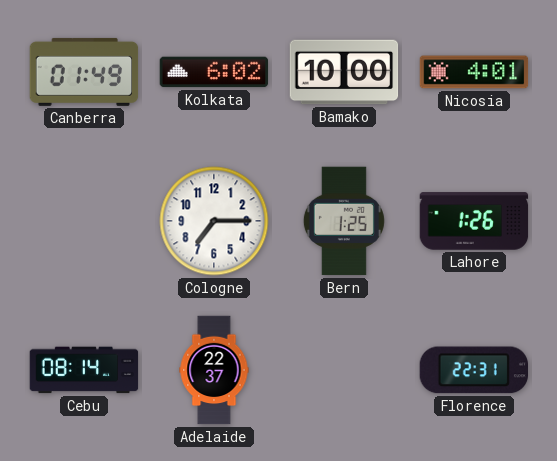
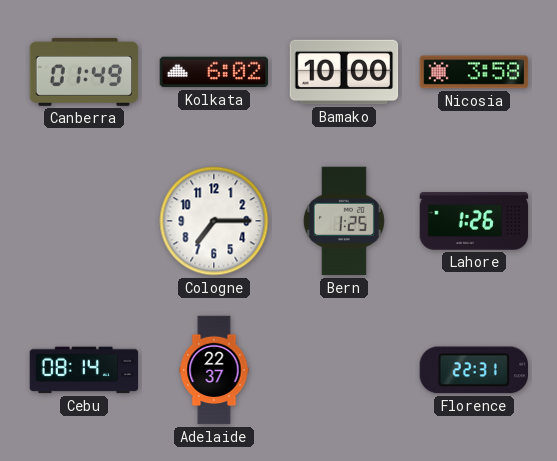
Nicosia: 4:01 -> 3:58 (474, 72)
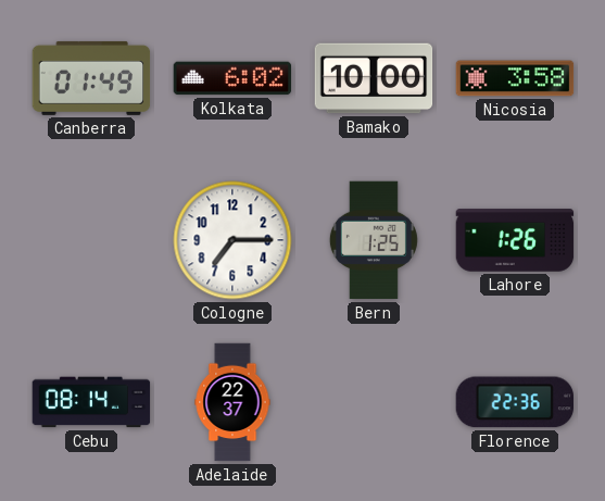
Florence: 22:31 -> 22:36 (514, 402)
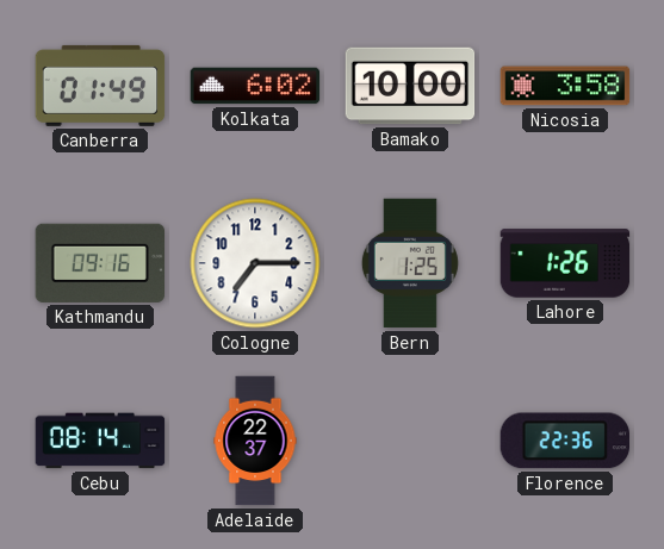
Kathmandu: none -> 09:16 (99, 263)
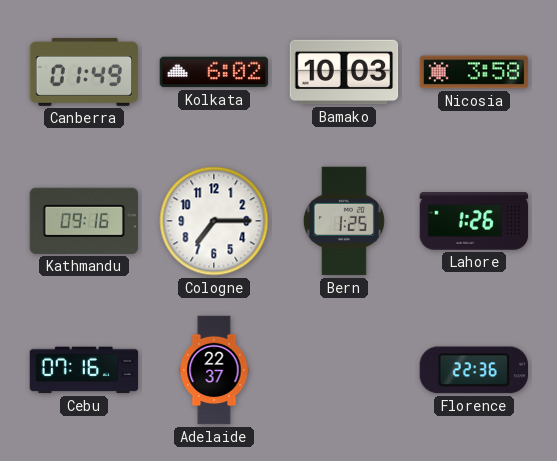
Bamako: 10:00 -> 10:03 (344, 72)
Cebu: 08:14 -> 07:16 (84, 370)
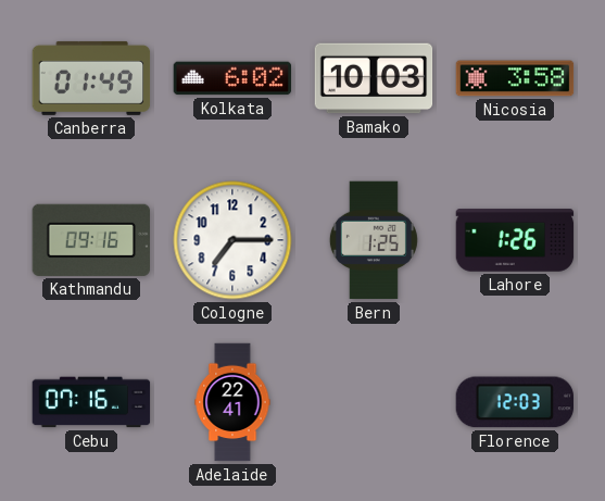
Adelaide: 22:37 -> 22:41 (232, 402)
Florence: 22:36 -> 12:03 (514, 402)
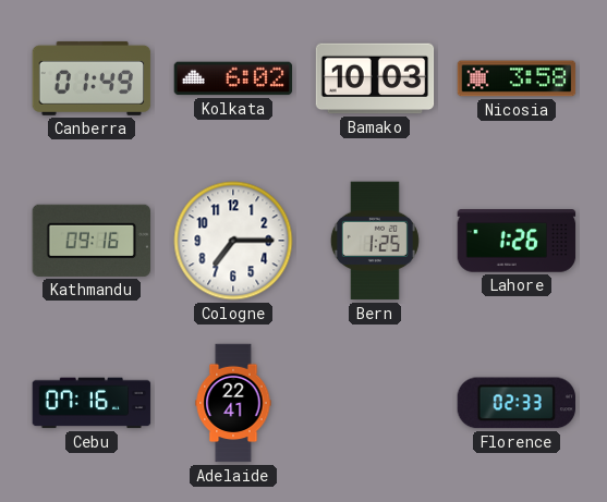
Florence: 12:03 -> 02:33 (515, 403)
